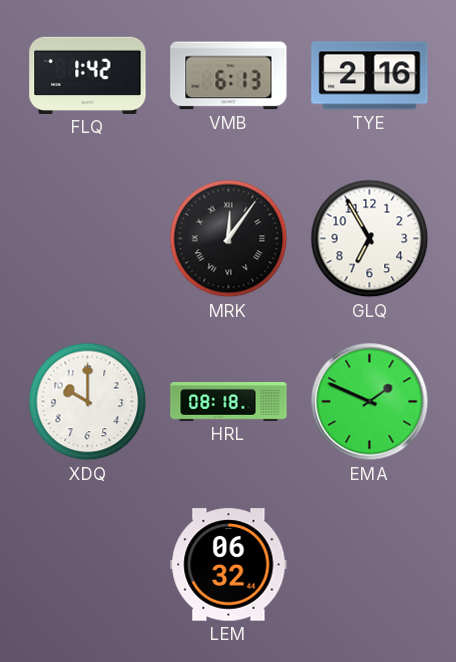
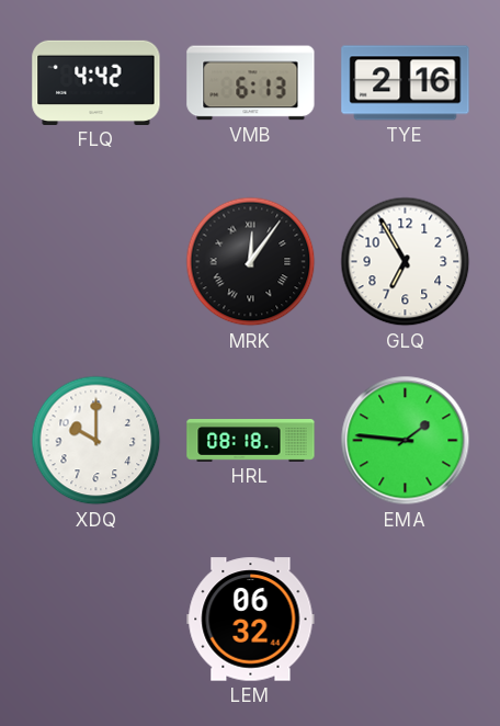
FLQ: 1:42 -> 4:42 (96, 82)
EMA: 1:49 -> 1:46 (406, 441)
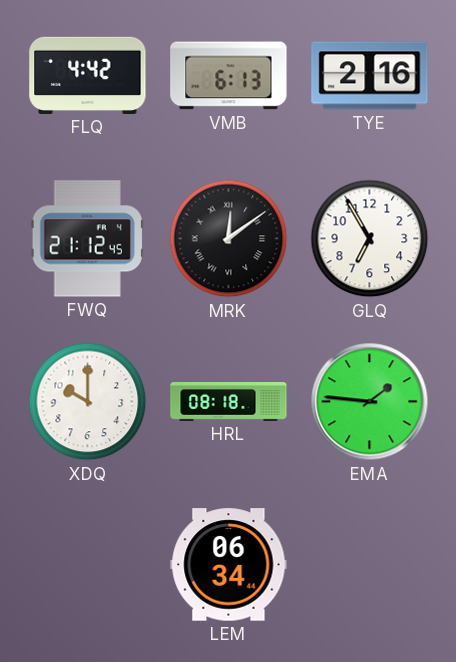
FWQ: none -> 21:12 (87, 239)
MRK: 12:06 -> 12:09 (229, 239)
LEM: 06:32 -> 06:34 (229, 565)
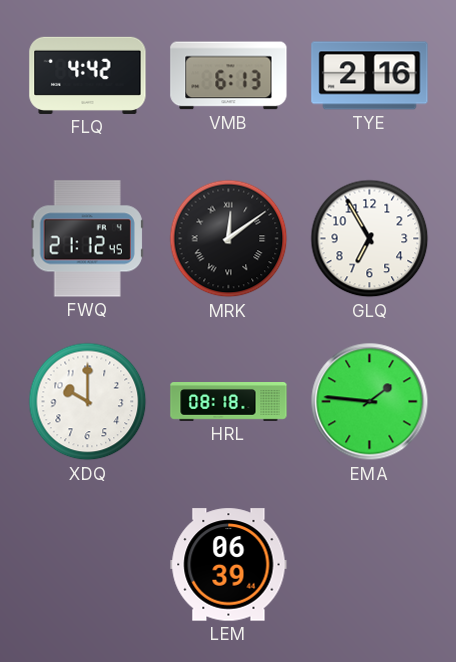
LEM: 06:34 -> 06:39 (229, 565)
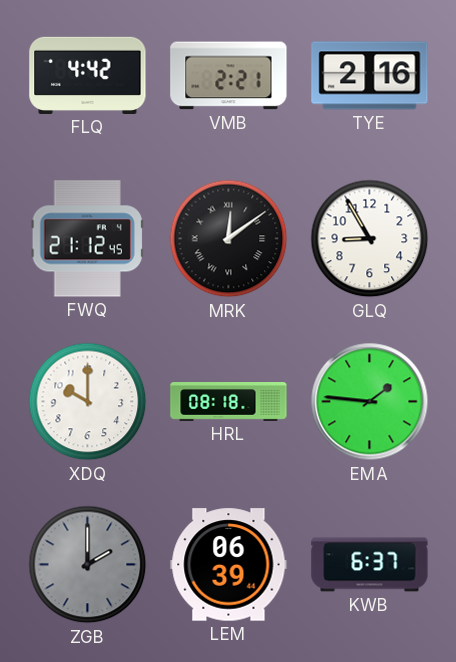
VMB: 6:13 -> 2:21 (229, 76)
GLQ: 6:55 -> 8:55 (370, 239)
ZGB: none -> 2:00 (88, 565)
KWB: none -> 6:37 (370, 565)
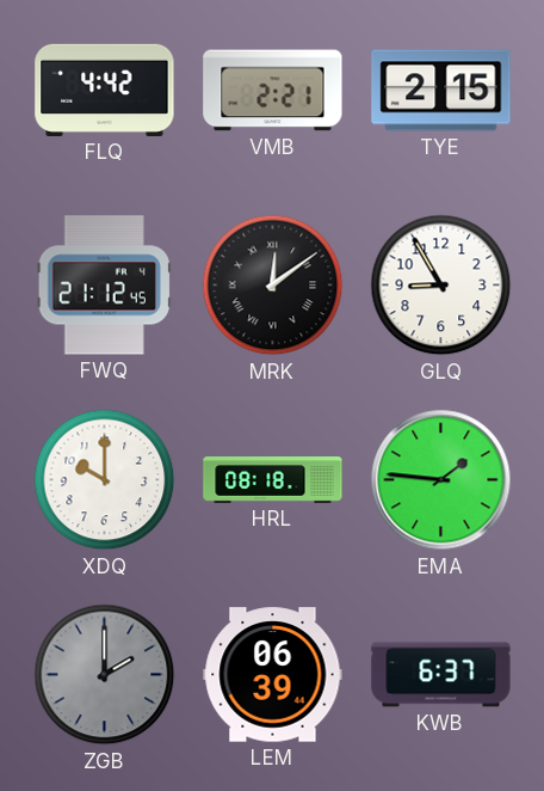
TYE: 2:16 -> 2:15 (441, 91)
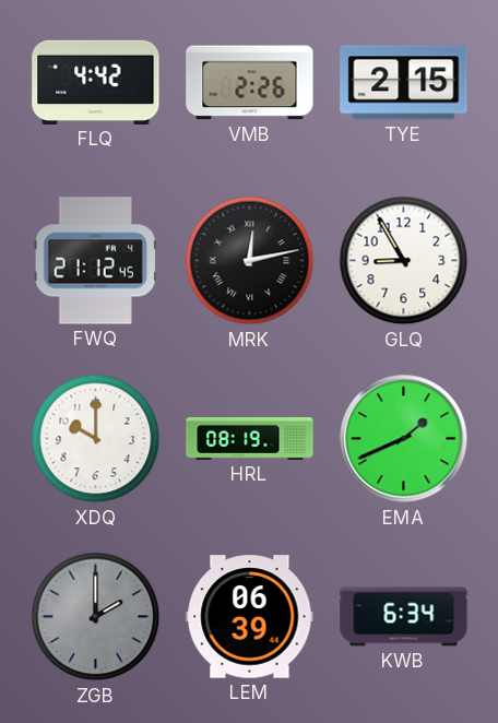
VMB: 2:21 -> 2:26 (250, 83)
MRK: 12:09 -> 12:13 (250, 261)
HRL: 08:18 -> 08:19 (250, 439)
EMA: 1:46 -> 1:41 (404, 439)
KWB: 6:37 -> 6:34 (404, 617)
